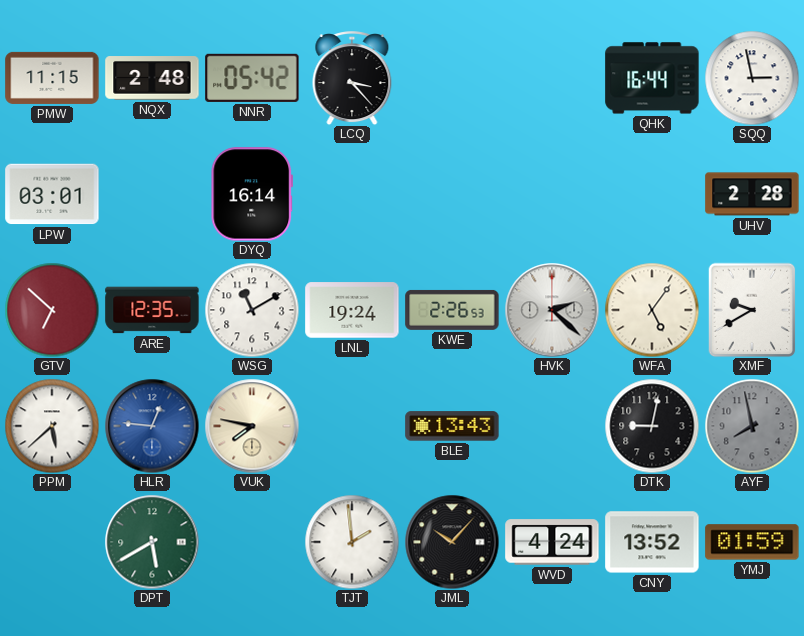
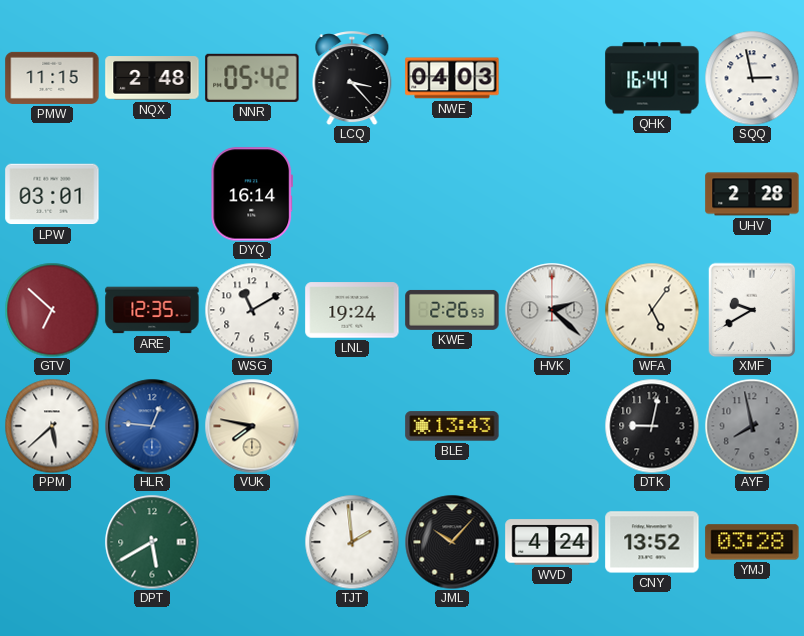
NWE: none -> 04:03 (452, 78)
YMJ: 01:59 -> 03:28 (752, 542)
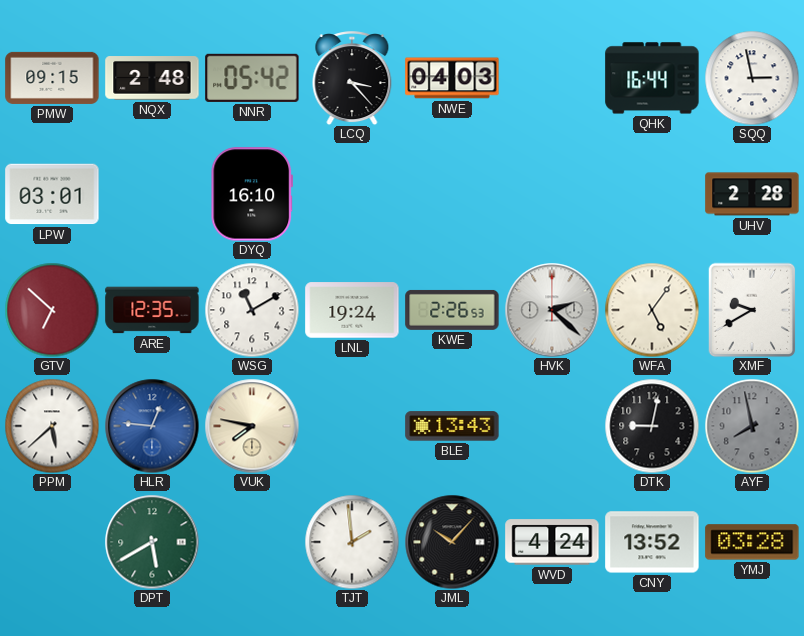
PMW: 11:15 -> 09:15 (52, 78)
DYQ: 16:14 -> 16:10 (252, 194)
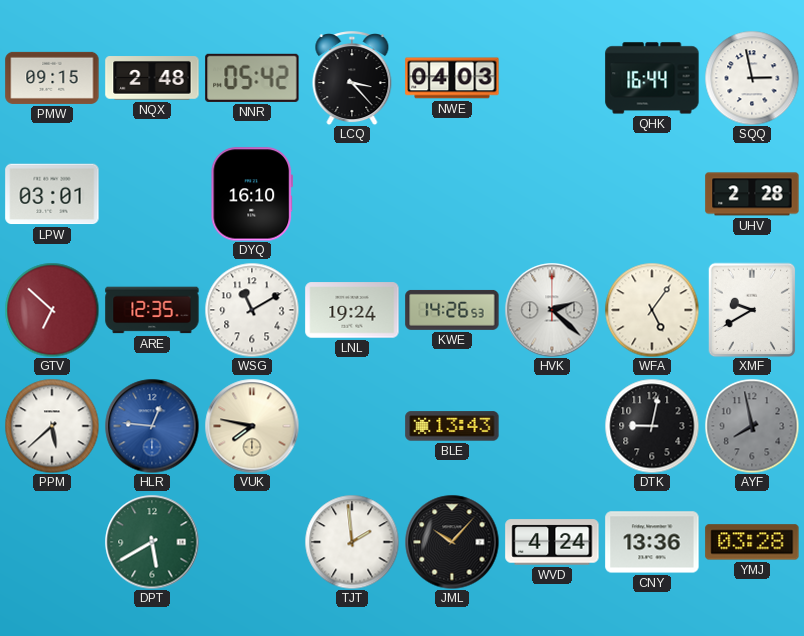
KWE: 2:26 -> 14:26 (452, 310)
CNY: 13:52 -> 13:36 (652, 542)
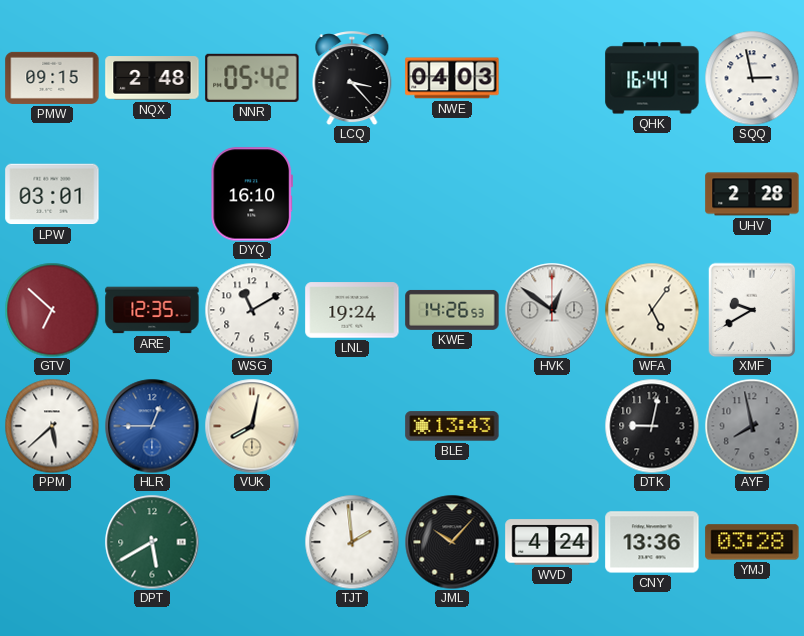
HVK: 2:22 -> 12:51 (552, 310)
HLR: 12:46 -> 12:45 (152, 426)
VUK: 7:47 -> 8:02 (252, 426)
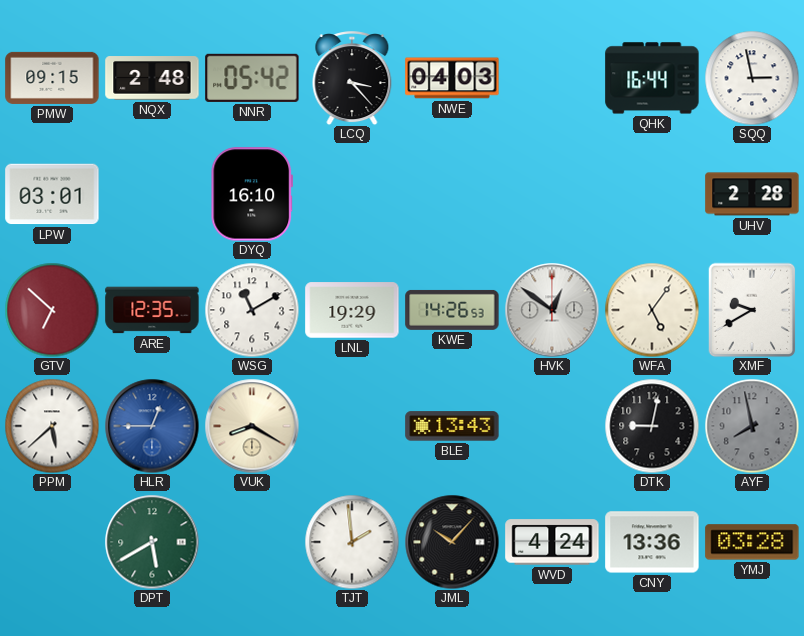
LNL: 19:24 -> 19:29 (352, 310)
VUK: 8:02 -> 8:20 (252, 426)
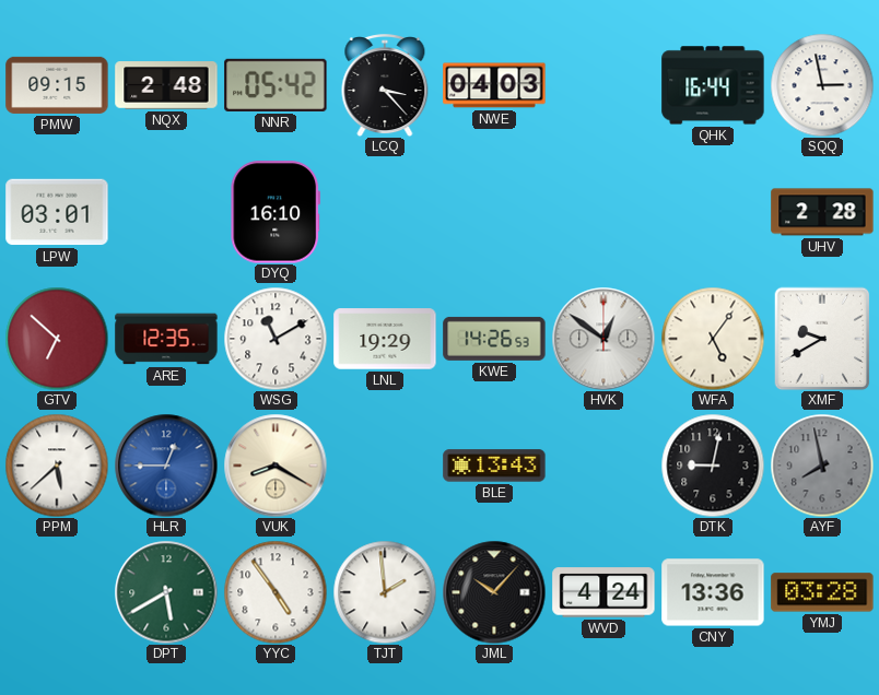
YYC: none -> 4:54 (276, 592)
